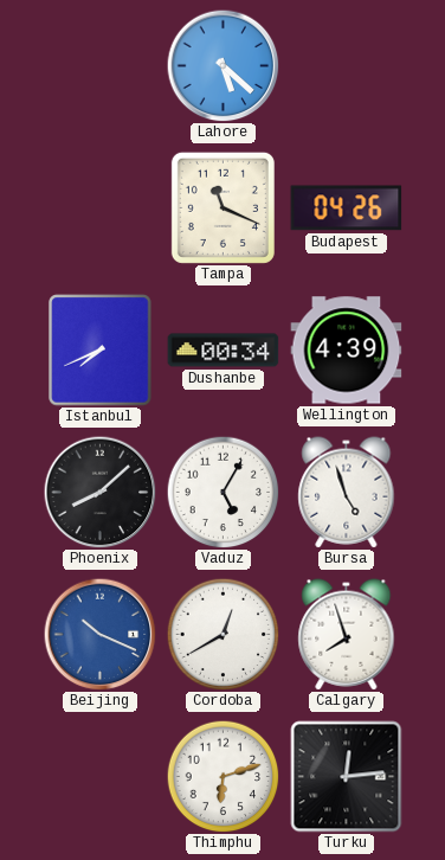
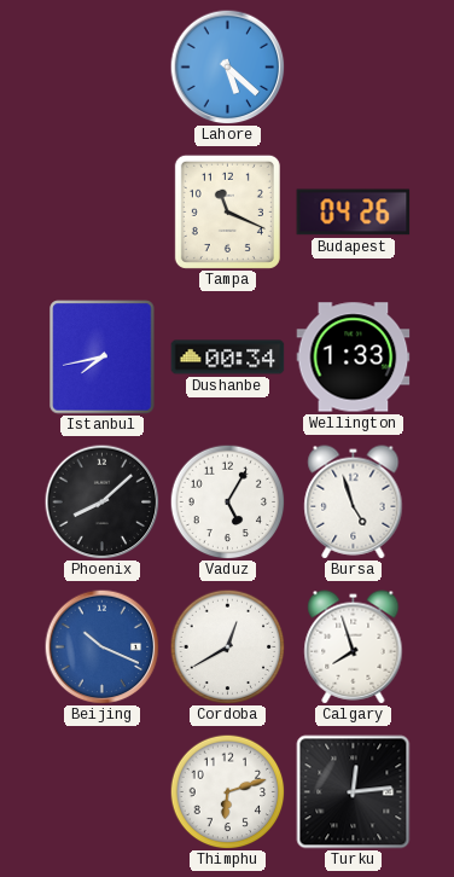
Istanbul: 7:41 -> 7:43 (103, 358)
Wellington: 4:39 -> 1:33 (354, 358)
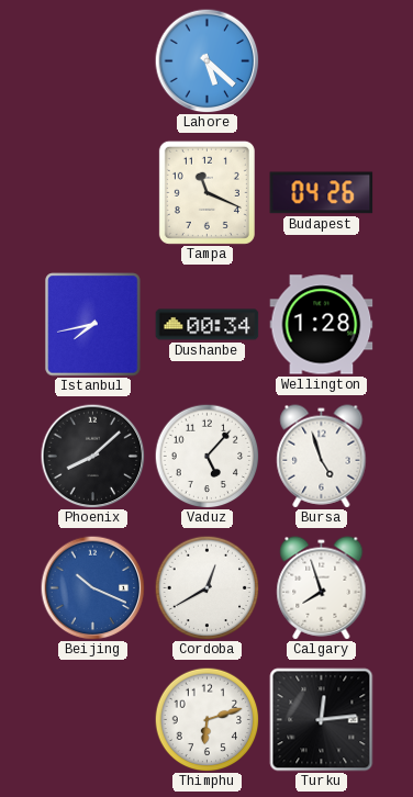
Wellington: 1:33 -> 1:28 (322, 325)
Vaduz: 5:05 -> 5:07 (206, 456)
